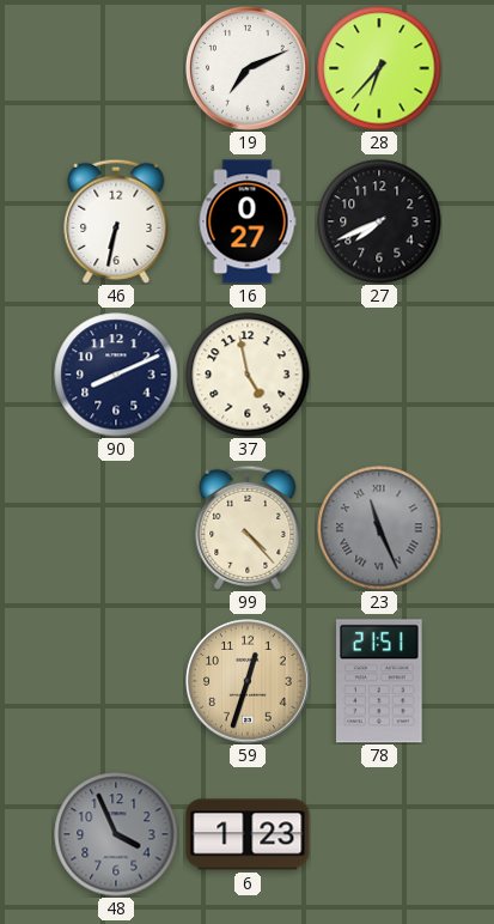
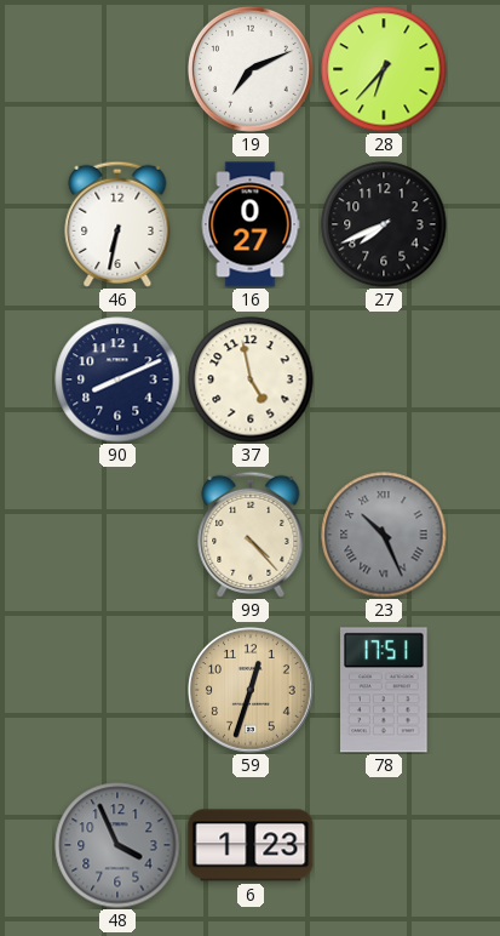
23: 11:26 -> 10:26 (384, 535)
78: 21:51 -> 17:51 (385, 690)
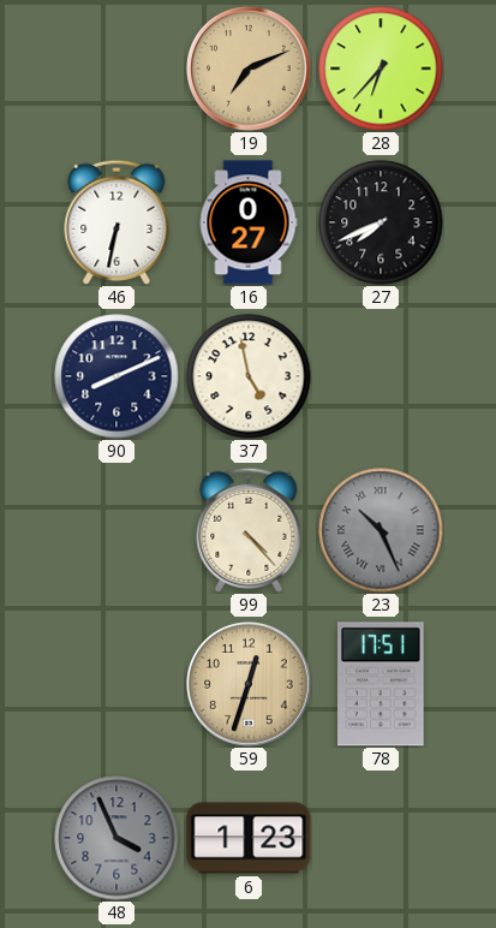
19 dial: white -> champagne (250, 70)
